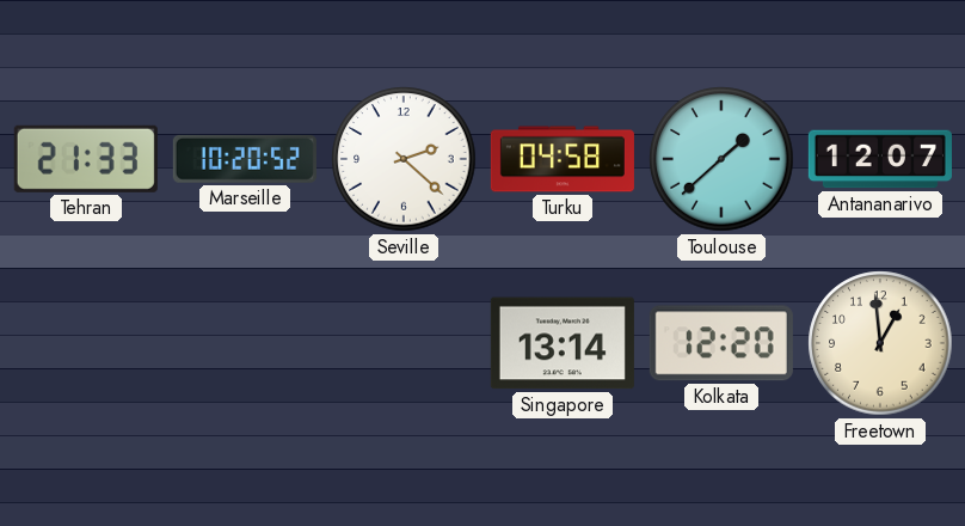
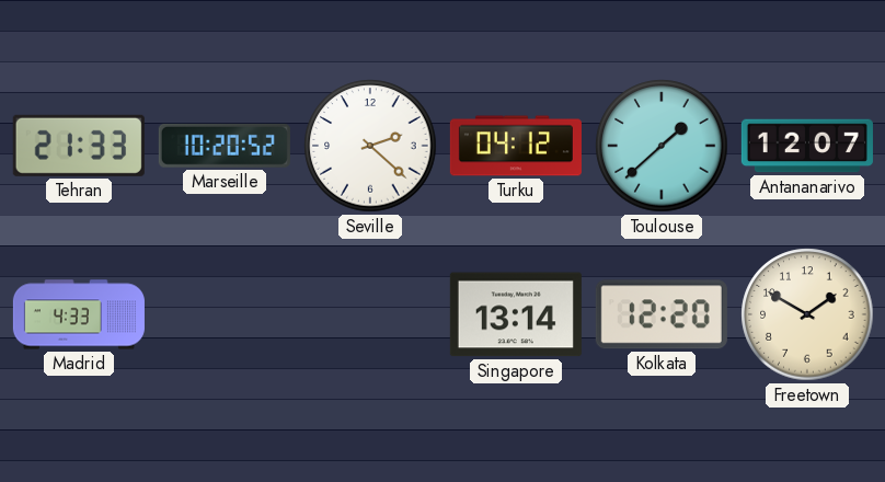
Turku: 04:58 -> 04:12 (516, 146)
Madrid: none -> 4:33 (79, 314)
Freetown: 12:59 -> 1:50 (807, 314)
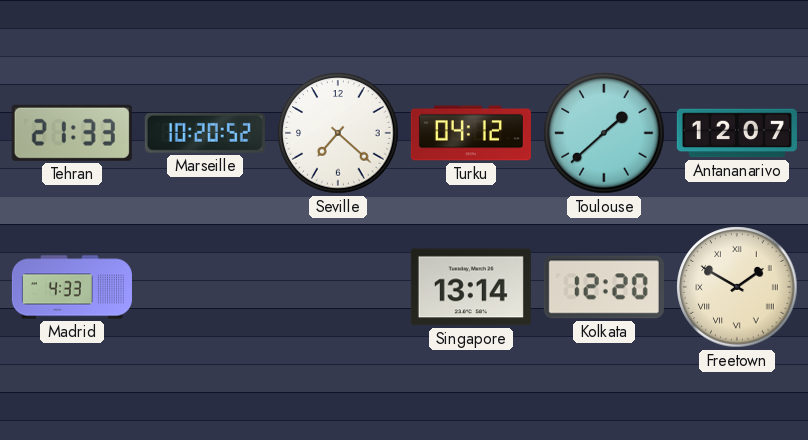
Seville: 2:22 -> 7:22 (338, 133)
Freetown numerals: Arabic -> Roman (737, 287)
